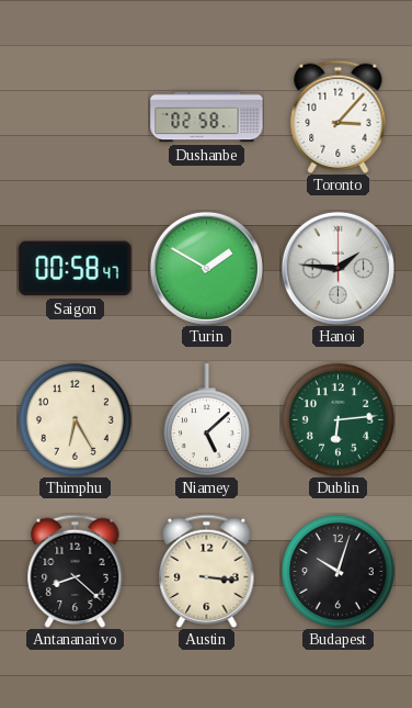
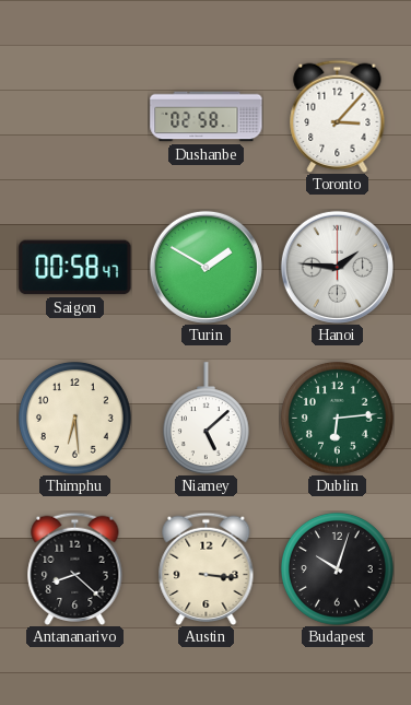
Thimphu: 6:25 -> 6:29 (75, 419)
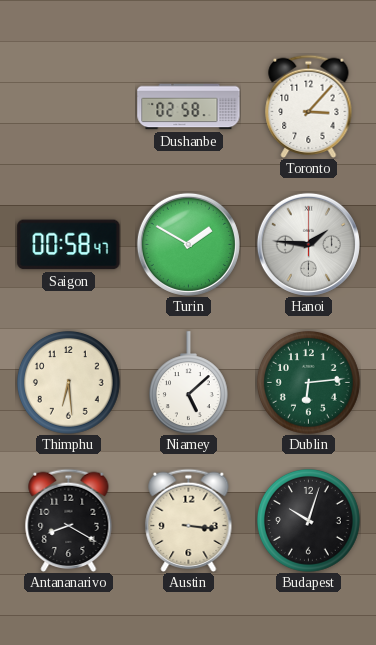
Antananarivo: 8:22 -> 8:20 (69, 520)
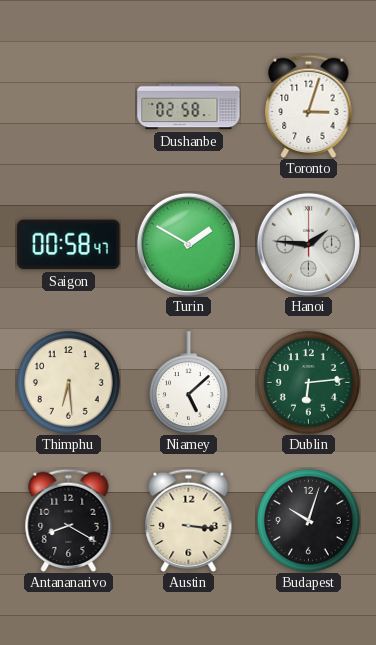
Toronto: 3:07 -> 3:03 (309, 106)
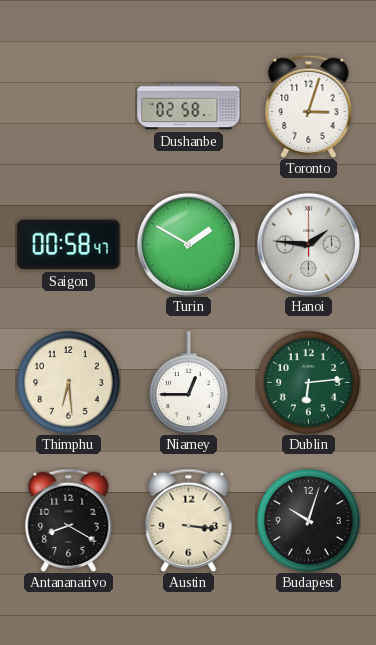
Niamey: 5:08 -> 12:45 (188, 382)
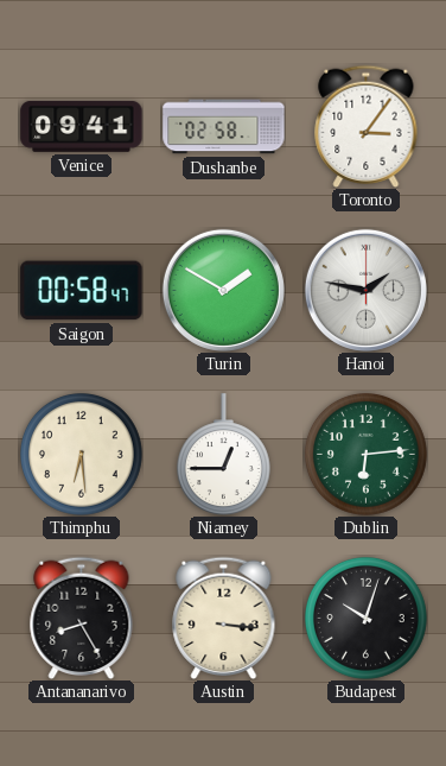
Venice: none -> 09:41 (82, 127)
Toronto: 3:03 -> 3:06 (367, 126)
Hanoi: 1:46 -> 1:47 (365, 290)
Antananarivo: 8:20 -> 8:25 (82, 618)
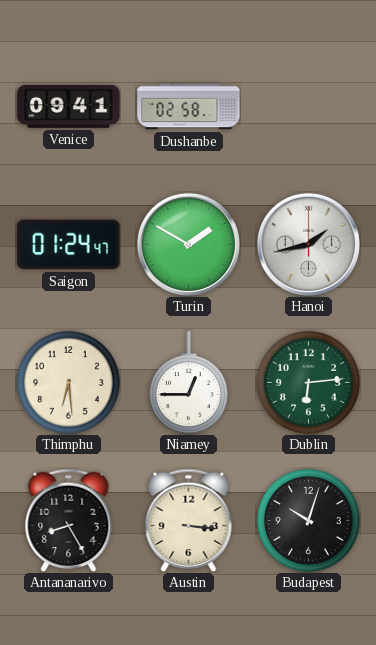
Toronto: 3:06 -> none (367, 126)
Saigon: 00:58 -> 01:24 (69, 245)
Hanoi: 1:47 -> 1:43 (308, 244)
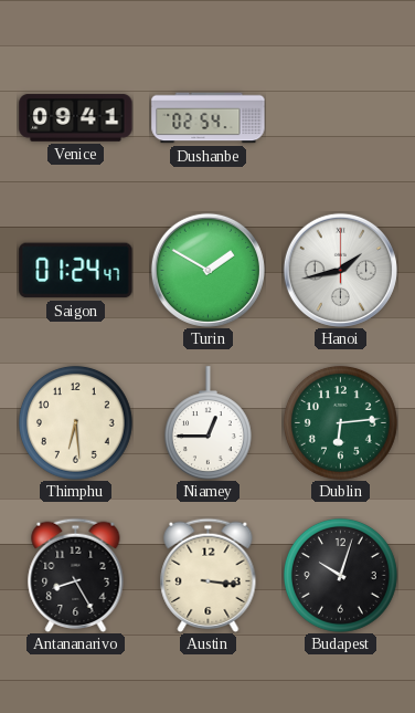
Dushanbe: 02:58 -> 02:54 (209, 118)
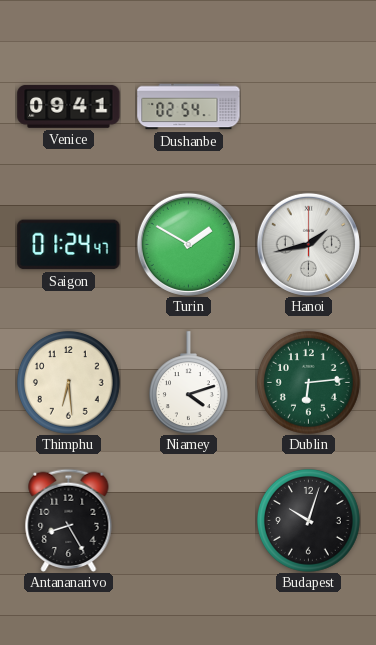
Niamey: 12:45 -> 4:12 (188, 382)
Austin: 3:16 -> none (209, 575)
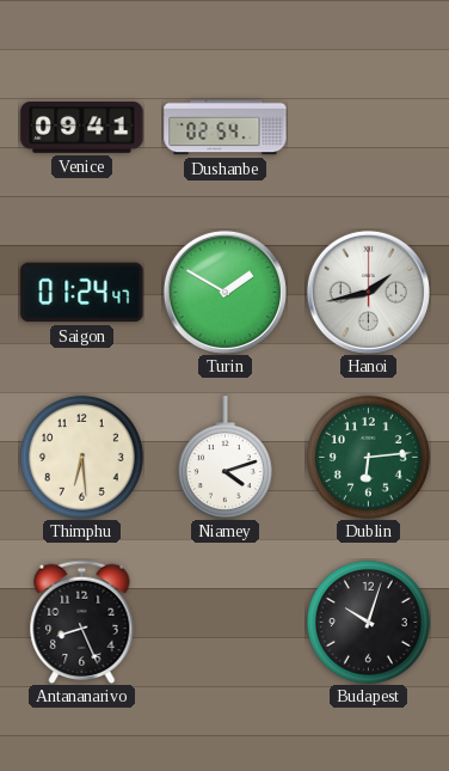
Antananarivo: 8:25 -> 8:26 (82, 622)
